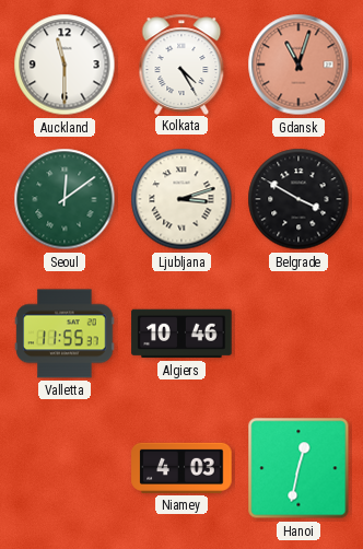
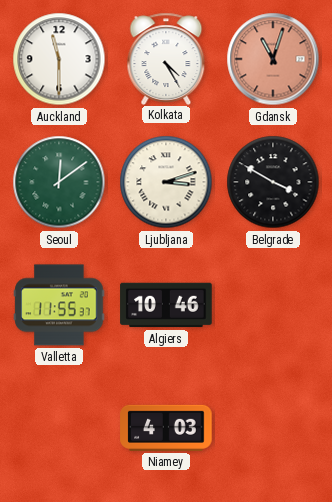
Hanoi: 12:32 -> none (298, 468)
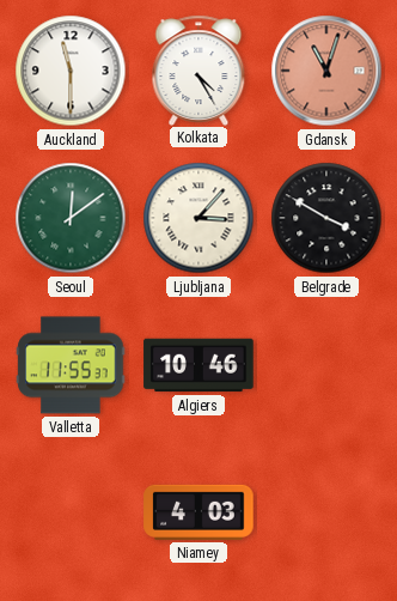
Ljubljana: 3:12 -> 3:07 (198, 218)
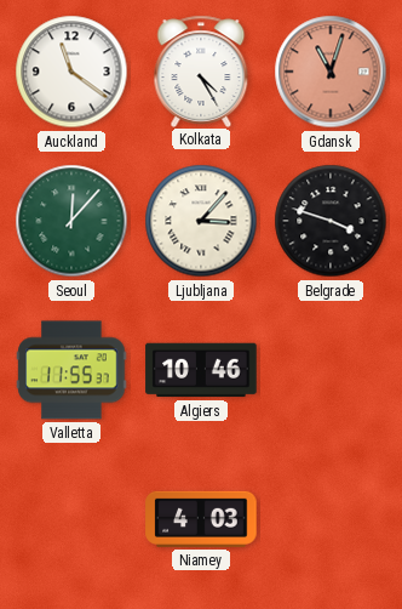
Auckland: 11:30 -> 11:21 (71, 72)
Seoul: 12:09 -> 12:07 (71, 221)
Belgrade: 3:50 -> 3:48 (331, 221)
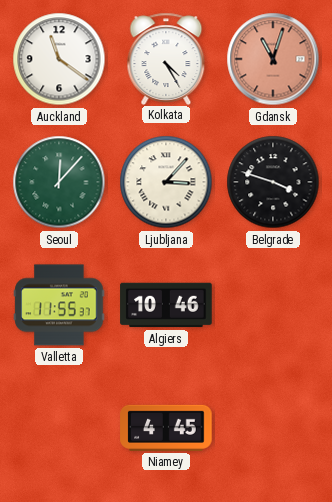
Niamey: 4:03 -> 4:45 (166, 428)
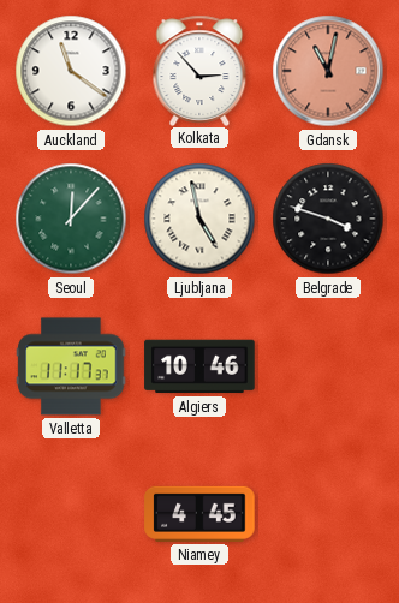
Kolkata: 4:25 -> 2:53 (199, 70)
Gdansk: 11:03 -> 11:02 (328, 71)
Ljubljana: 3:07 -> 4:58 (199, 219)
Valletta: 11:55 -> 11:17 (71, 366)
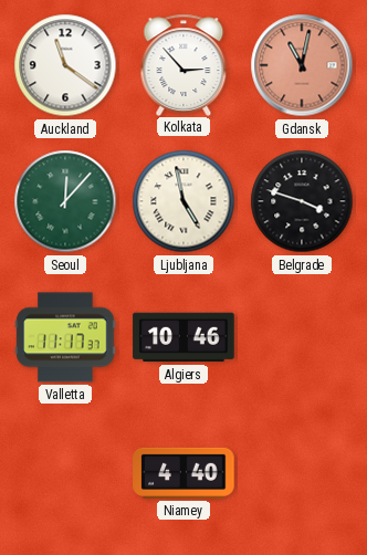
Niamey: 4:45 -> 4:40 (183, 473)
